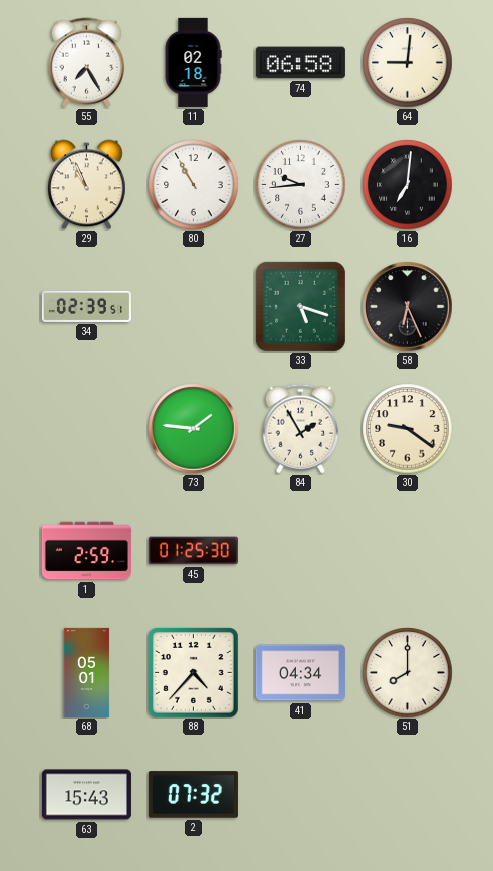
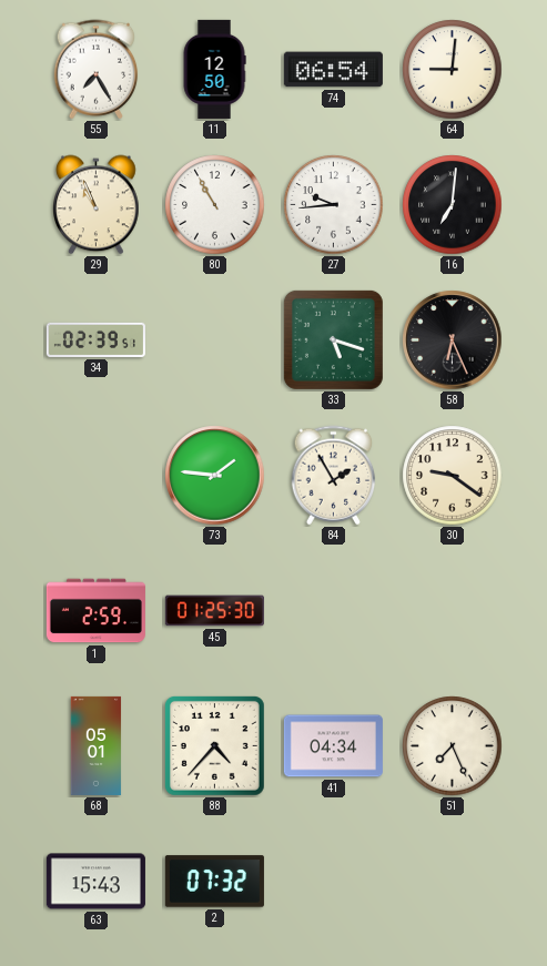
11: 02:18 -> 12:50 (214, 69)
74: 06:58 -> 06:54 (333, 70)
51: 8:00 -> 7:26 (453, 746)
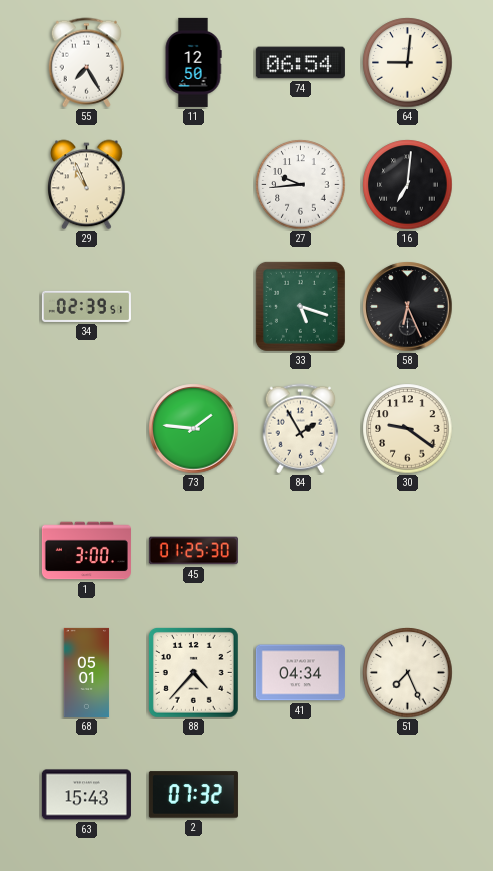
80: 10:55 -> none (215, 205)
1: 2:59 -> 3:00 (86, 551)
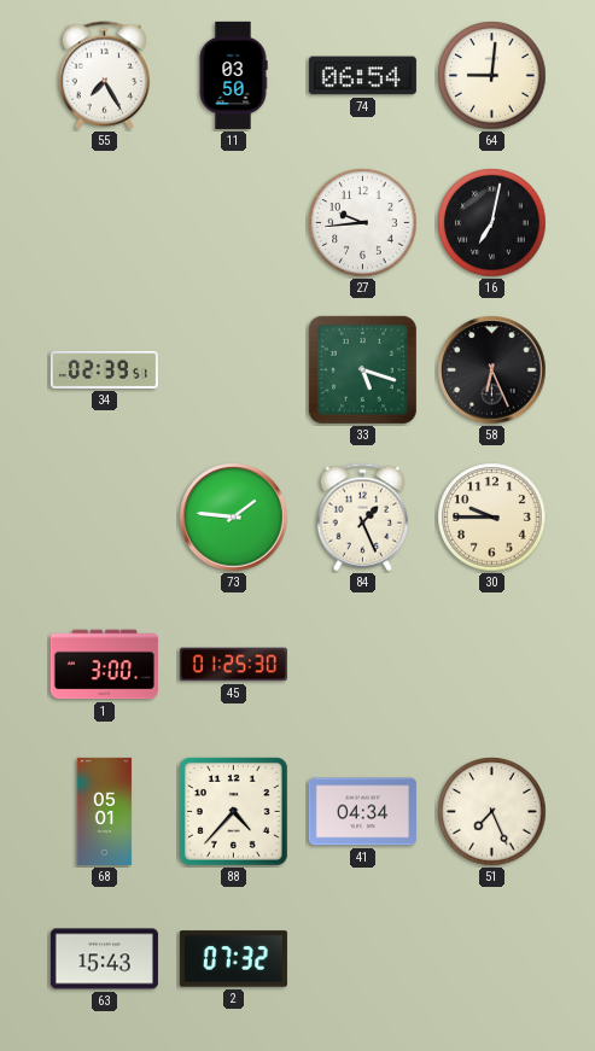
11: 12:50 -> 03:50 (233, 75)
29: 10:56 -> none (87, 185)
16: 7:01 -> 7:02 (492, 223)
84: 1:55 -> 1:26 (363, 518)
30: 9:21 -> 9:45 (492, 518)
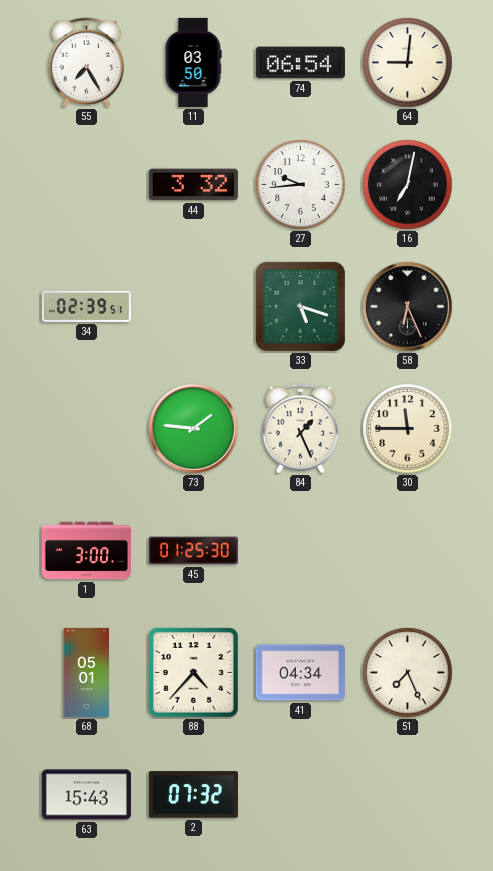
44: none -> 3:32 (193, 185)
30: 9:45 -> 11:45 (408, 429)
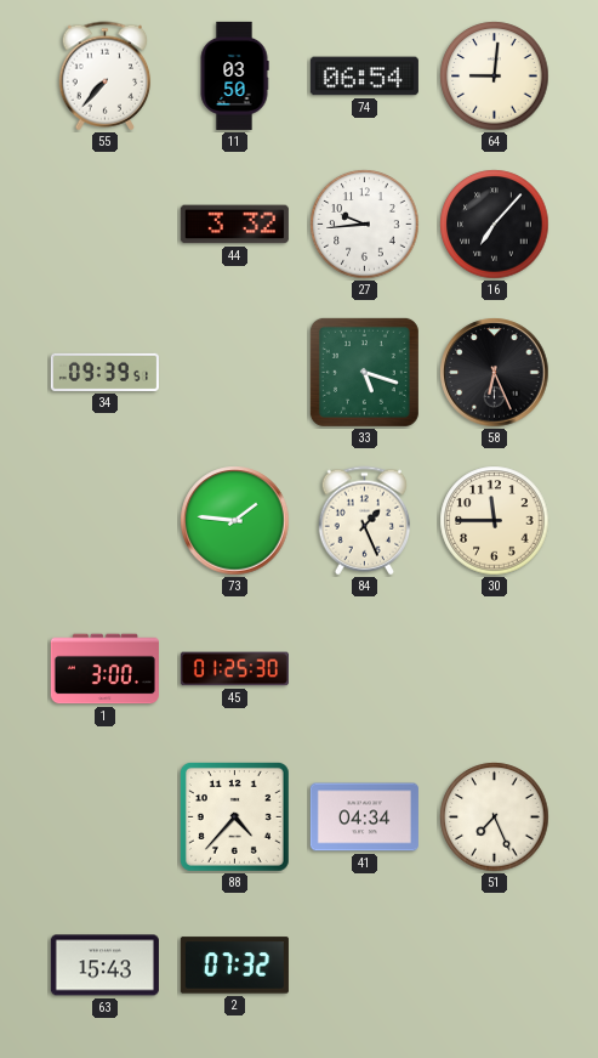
55: 7:25 -> 7:37 (106, 77)
16: 7:02 -> 7:07 (495, 225)
34: 02:39 -> 09:39 (104, 372)
68: 05:01 -> none (87, 672)
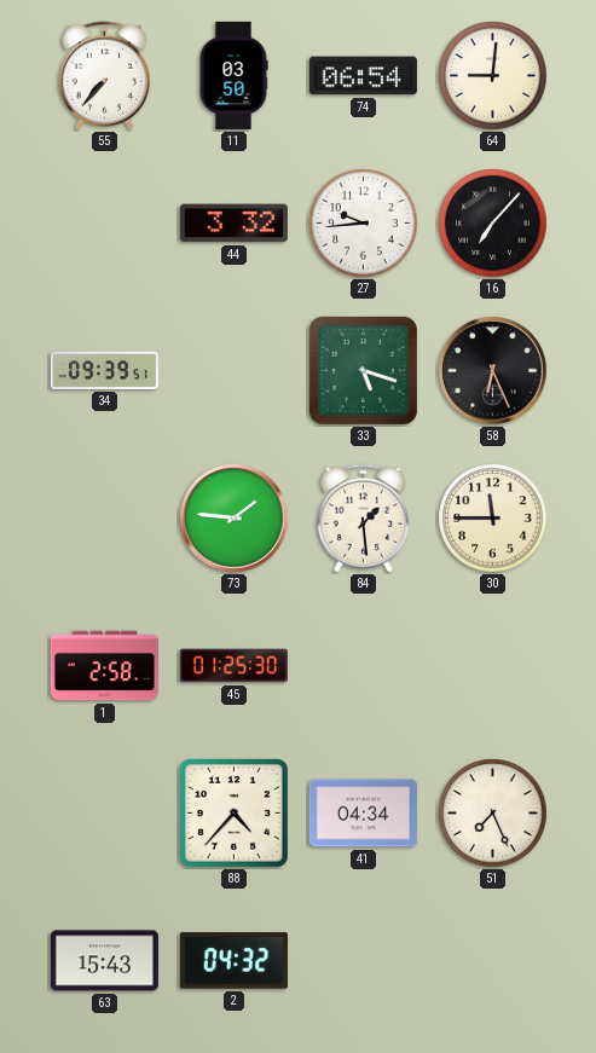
84: 1:26 -> 1:29 (364, 519)
1: 3:00 -> 2:58 (104, 666)
2: 07:32 -> 04:32 (233, 961)
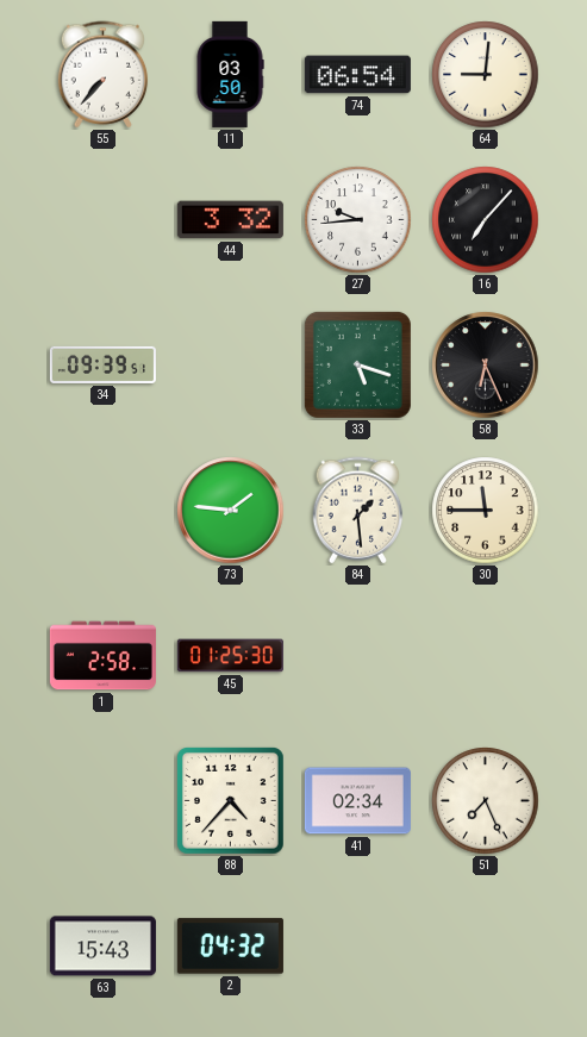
41: 04:34 -> 02:34 (357, 801)
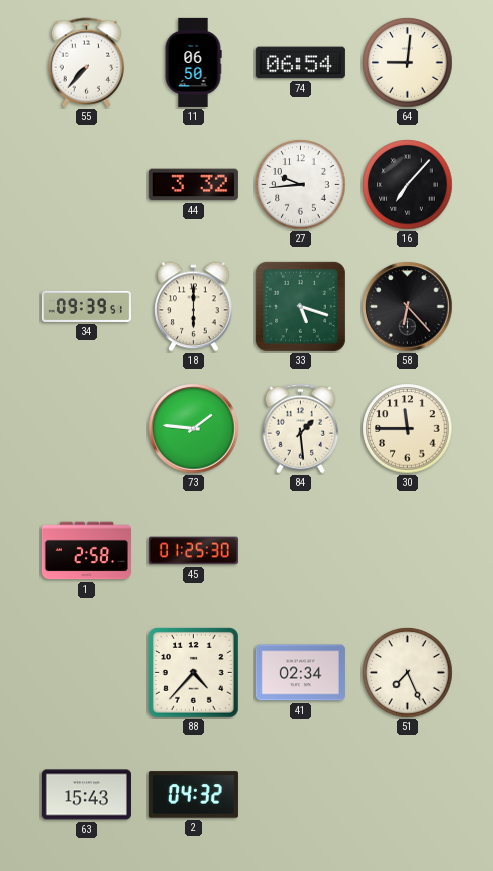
11: 03:50 -> 06:50 (193, 62)
18: none -> 6:00 (194, 307)
58: 6:26 -> 6:23 (408, 307)
